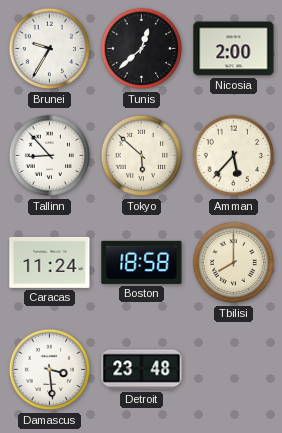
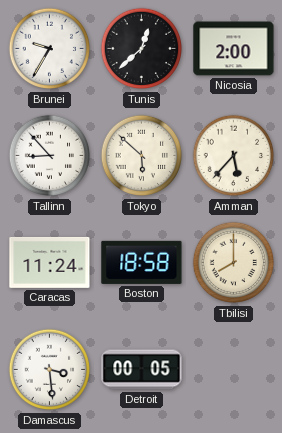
Detroit: 23:48 -> 00:05 (142, 370)
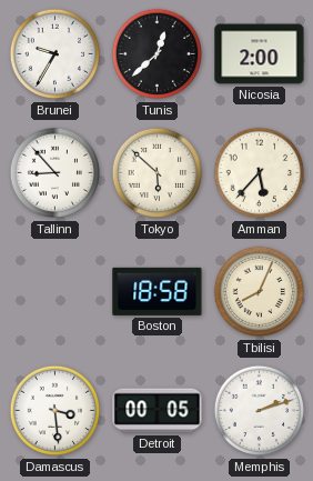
Caracas: 11:24 -> none (50, 262)
Tbilisi: 8:00 -> 8:04 (260, 292)
Memphis: none -> 2:12 (260, 411)
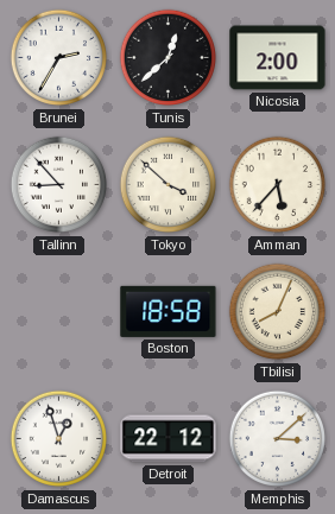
Brunei: 9:35 -> 2:35 (59, 58)
Tokyo: 5:52 -> 3:52 (169, 185)
Damascus: 3:29 -> 12:57 (59, 439)
Detroit: 00:05 -> 22:12 (169, 439)
Memphis: 2:12 -> 3:08 (278, 439)
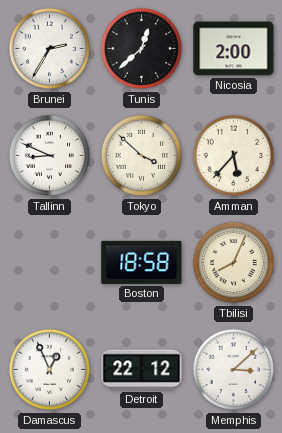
Tallinn: 8:53 -> 8:49 (50, 156)
Damascus: 12:57 -> 12:56 (50, 370)
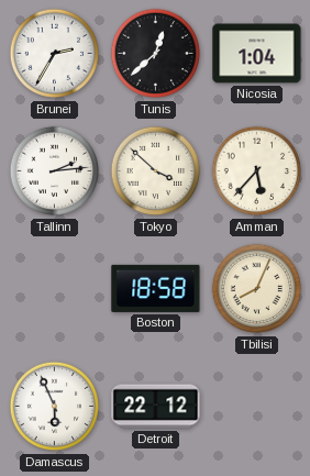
Nicosia: 2:00 -> 1:04 (257, 54)
Tallinn: 8:49 -> 2:14 (55, 171)
Damascus: 12:56 -> 5:56 (55, 407)
Memphis: 3:08 -> none (234, 370)
